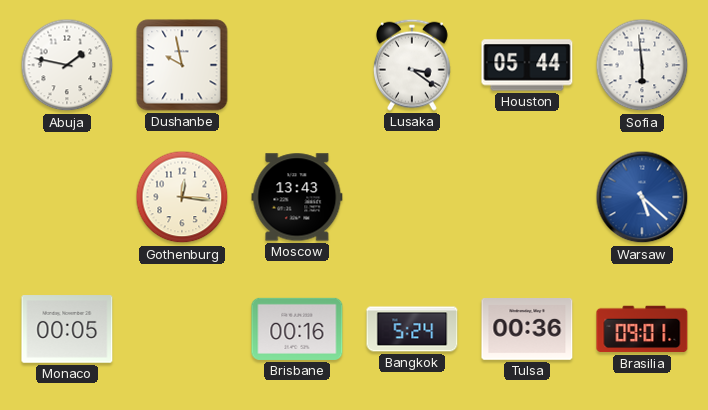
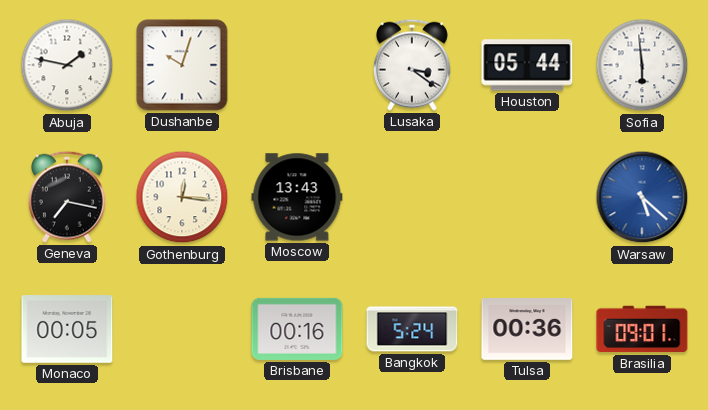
Dushanbe: 9:58 -> 10:03 (182, 65)
Geneva: none -> 7:17 (67, 197)
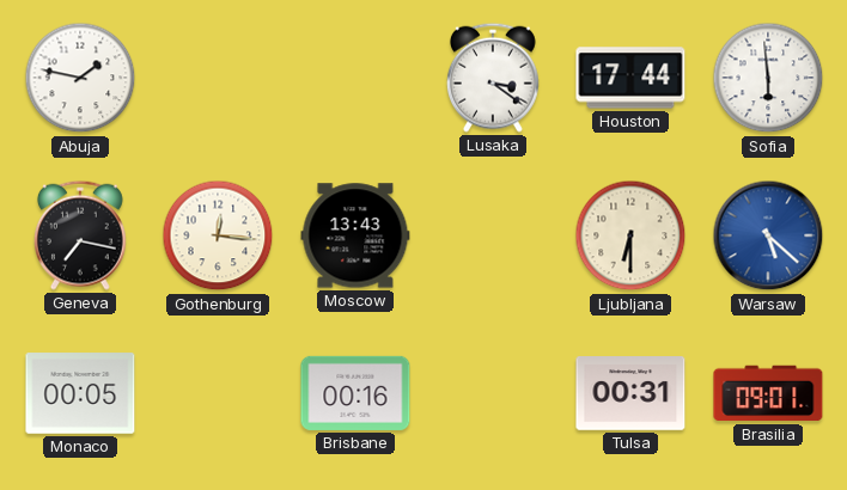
Dushanbe: 10:03 -> none (182, 65)
Houston: 05:44 -> 17:44 (630, 78)
Ljubljana: none -> 6:30 (630, 235)
Bangkok: 5:24 -> none (412, 329)
Tulsa: 00:36 -> 00:31 (630, 394)
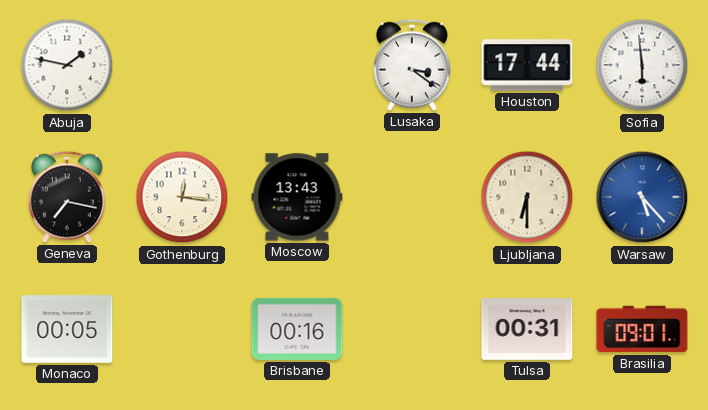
Warsaw: 5:22 -> 5:23 (642, 197)
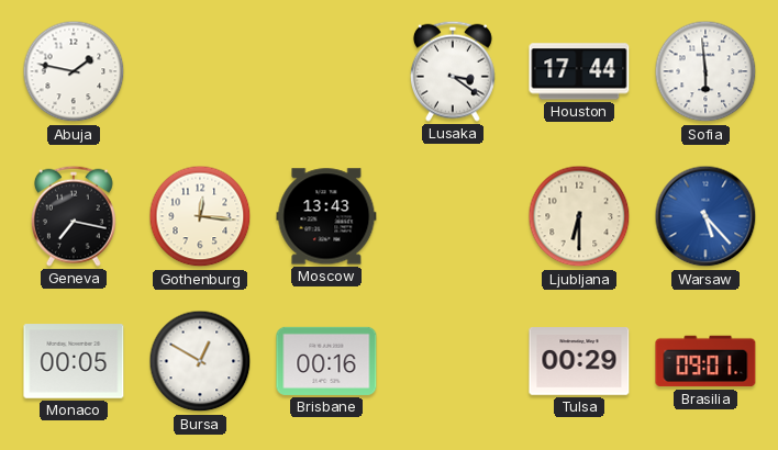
Bursa: none -> 12:50 (200, 361)
Tulsa: 00:31 -> 00:29 (579, 362)
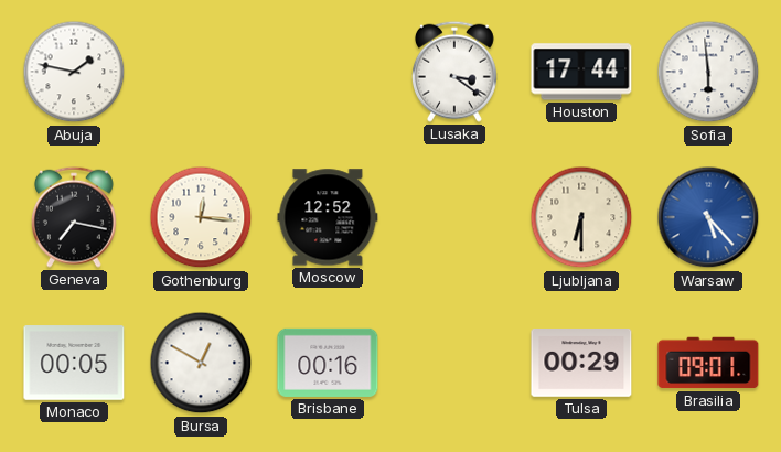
Moscow: 13:43 -> 12:52 (328, 217)
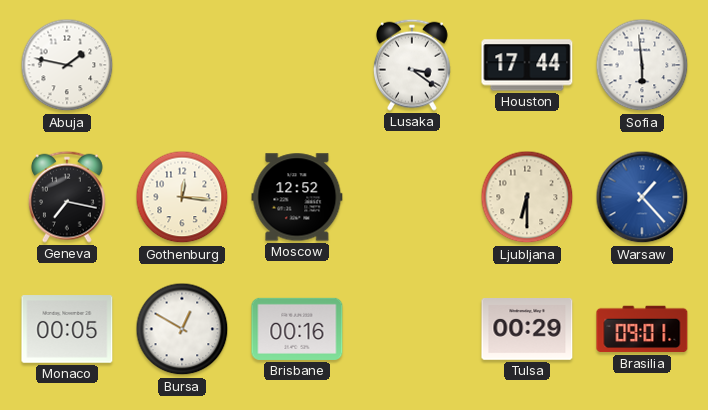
Warsaw: 5:23 -> 1:23 (642, 197)
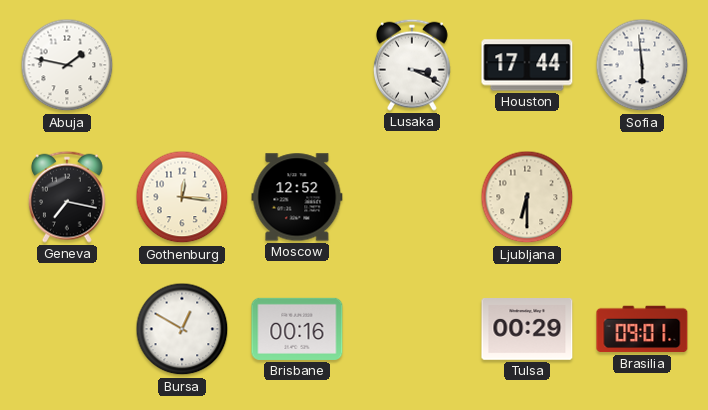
Lusaka: 3:21 -> 3:19 (412, 65)
Warsaw: 1:23 -> none (642, 197)
Monaco: 00:05 -> none (67, 329)
